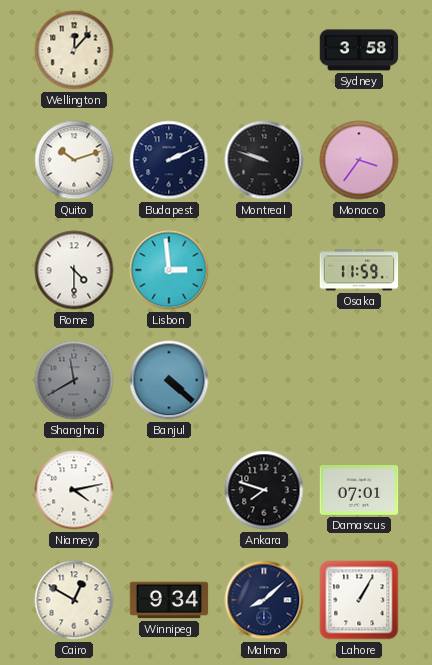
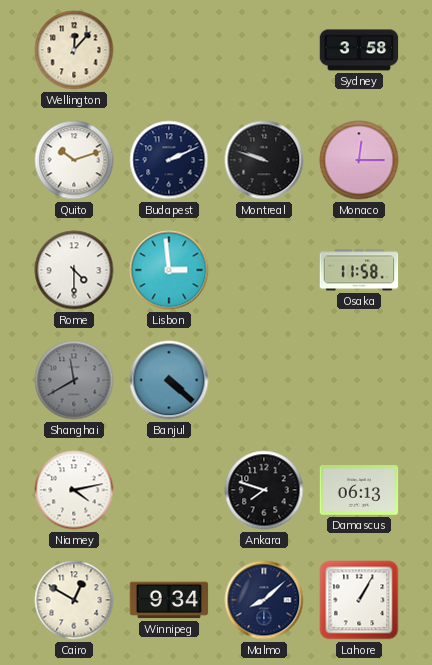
Monaco: 3:36 -> 12:15 (359, 160)
Osaka: 11:59 -> 11:58 (359, 270)
Damascus: 07:01 -> 06:13 (359, 491)
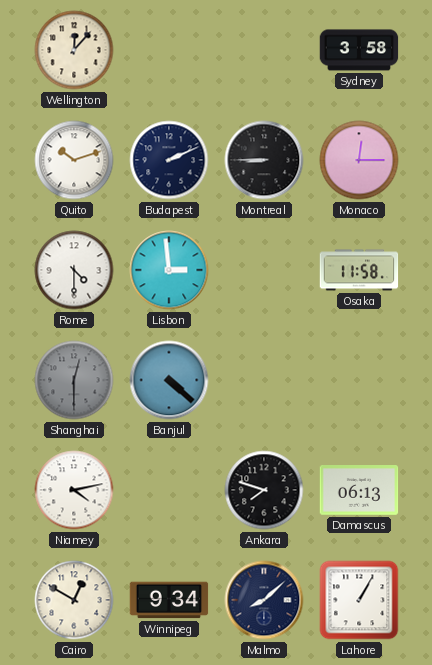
Montreal: 9:48 -> 8:45 (264, 160)
Shanghai: 11:40 -> 12:30 (74, 380)
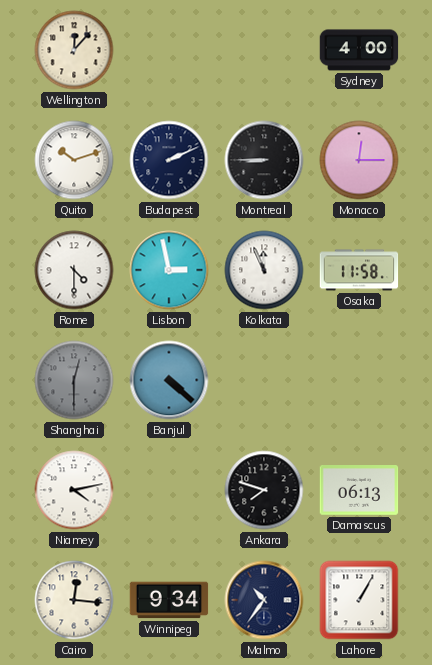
Sydney: 3:58 -> 4:00 (359, 50)
Lisbon: 2:59 -> 2:58 (169, 270)
Kolkata: none -> 11:56 (264, 270)
Cairo: 12:50 -> 12:16 (74, 600)
Malmo: 8:08 -> 10:36 (264, 600)
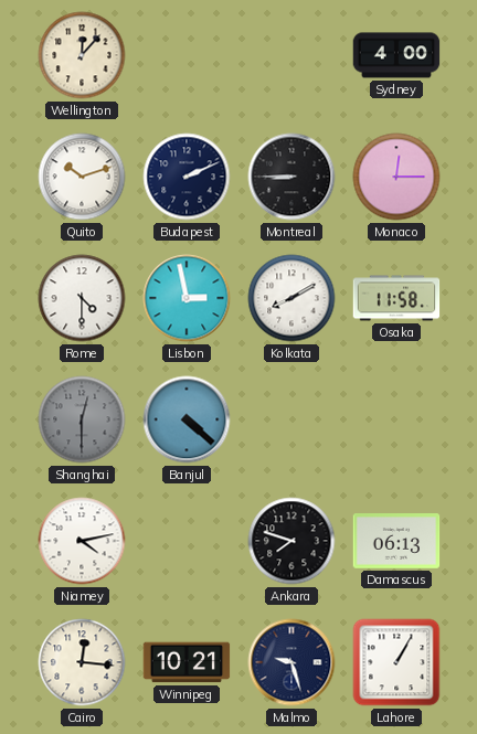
Kolkata: 11:56 -> 8:10 (291, 298)
Winnipeg: 9:34 -> 10:21 (187, 662)
Malmo: 10:36 -> 9:27 (291, 662)
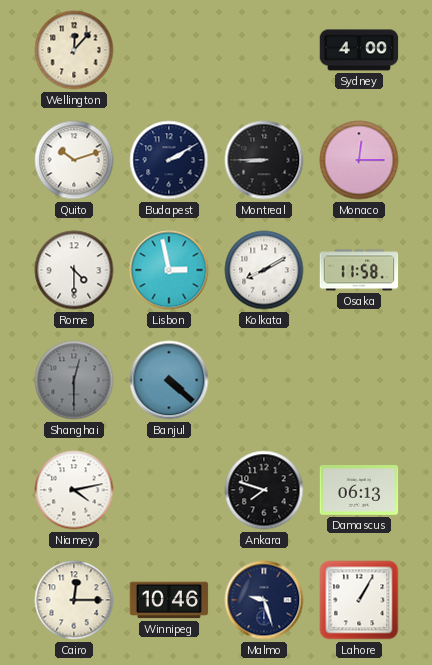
Budapest: 2:11 -> 2:10 (169, 160)
Cairo: 12:16 -> 12:15 (74, 600)
Winnipeg: 10:21 -> 10:46 (169, 600)
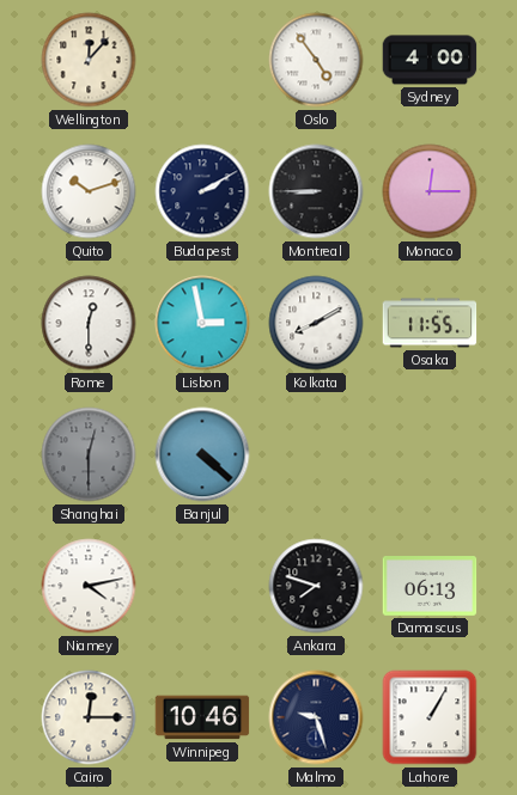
Oslo: none -> 4:54 (316, 60)
Rome: 4:30 -> 12:30 (89, 323)
Osaka: 11:58 -> 11:55 (430, 323)
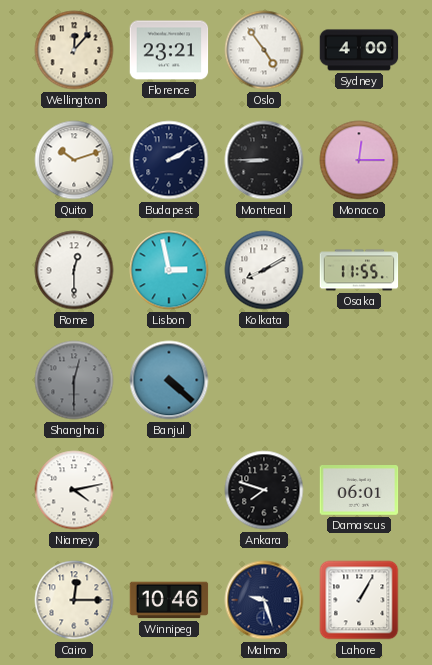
Florence: none -> 23:21 (169, 50)
Damascus: 06:13 -> 06:01 (359, 491)
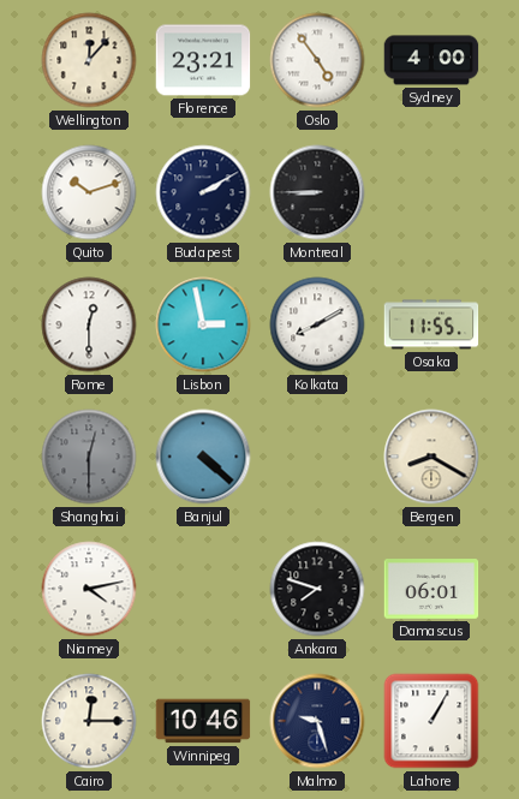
Monaco: 12:15 -> none (359, 160)
Bergen: none -> 8:20 (431, 457)
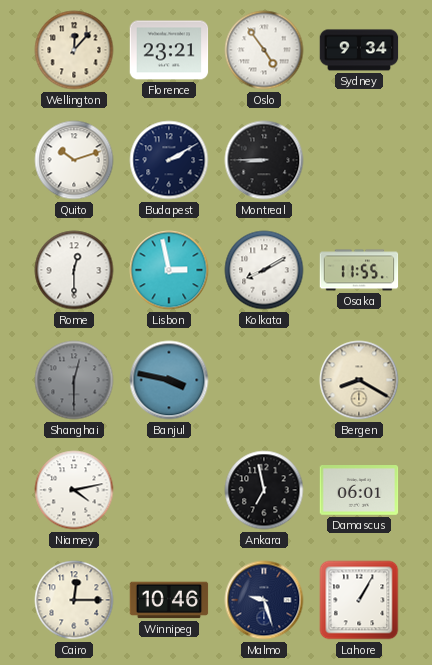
Sydney: 4:00 -> 9:34 (359, 50)
Banjul: 4:22 -> 3:47 (169, 380)
Ankara: 7:48 -> 6:58 (264, 490)
